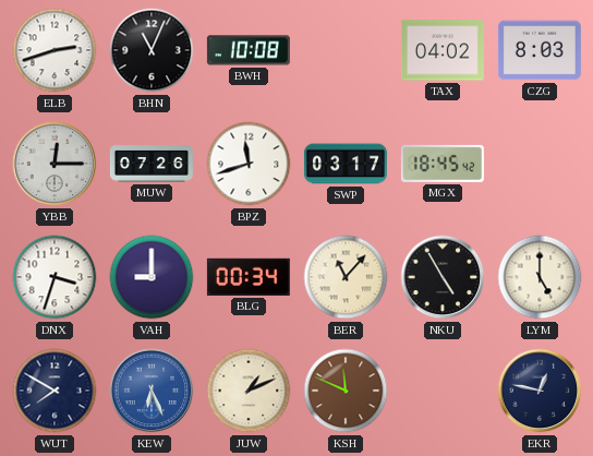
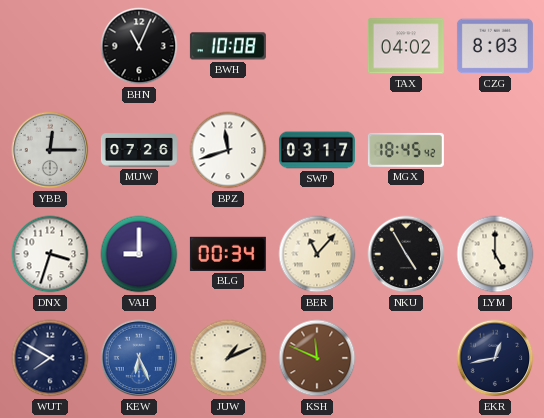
ELB: 2:42 -> none (55, 50)
EKR: 12:47 -> 12:43 (495, 358)
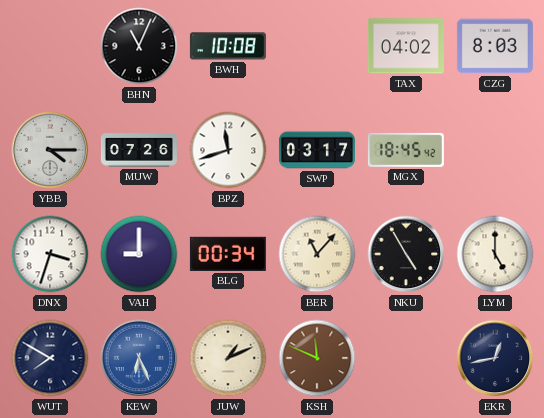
YBB: 12:15 -> 4:15 (50, 150)
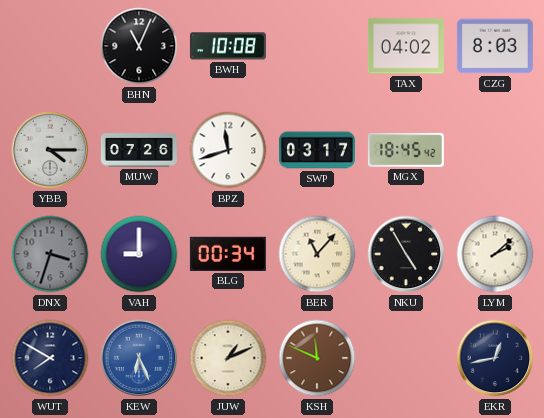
DNX dial: white -> grey (50, 254)
LYM: 5:00 -> 2:08 (495, 254)
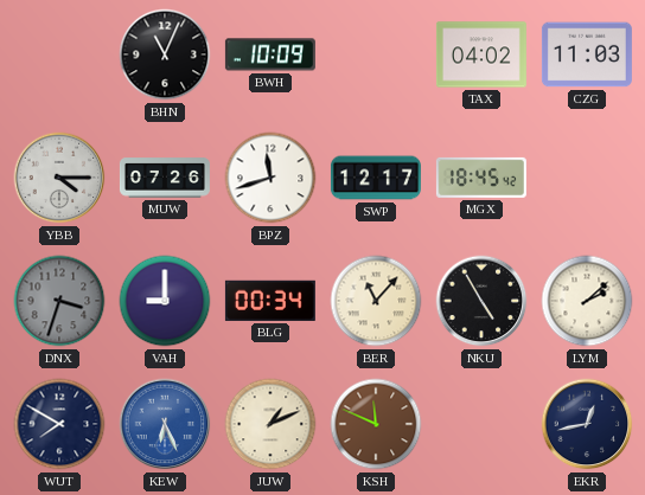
BWH: 10:08 -> 10:09 (270, 54)
CZG: 8:03 -> 11:03 (587, 54)
SWP: 03:17 -> 12:17 (376, 178)
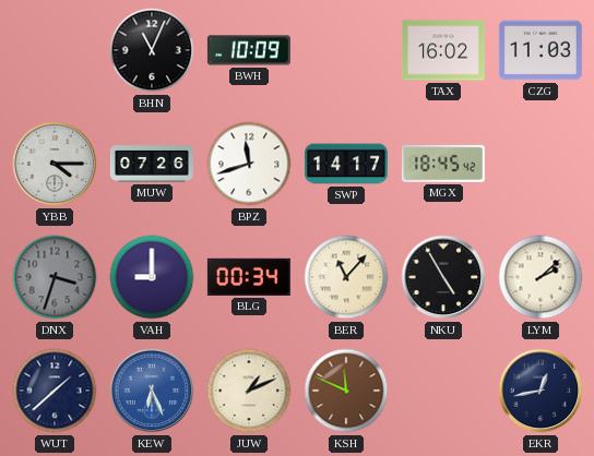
TAX: 04:02 -> 16:02 (443, 50)
SWP: 12:17 -> 14:17 (346, 164)
WUT: 7:50 -> 1:38 (55, 391)
